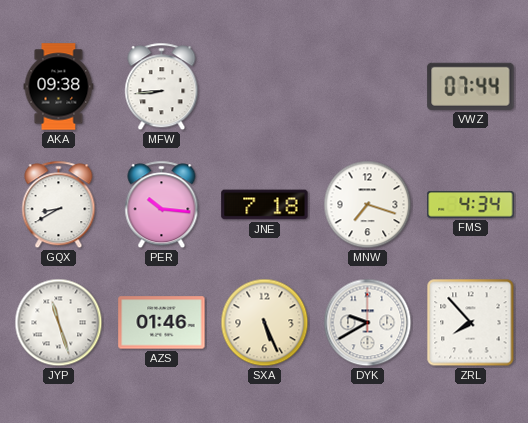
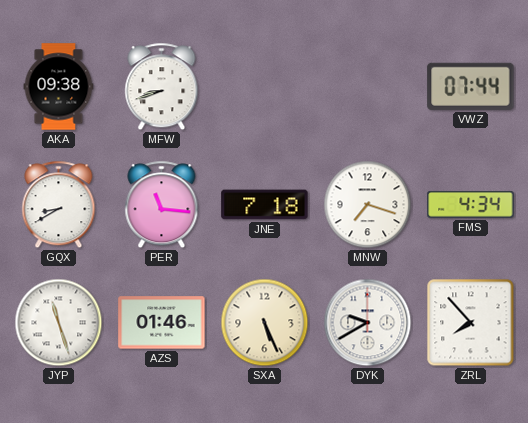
MFW: 8:44 -> 8:42 (162, 87)
PER: 10:16 -> 11:16 (162, 205)
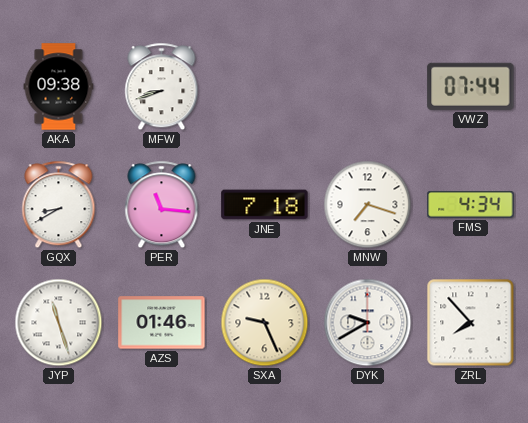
SXA: 5:26 -> 9:26 (265, 323)
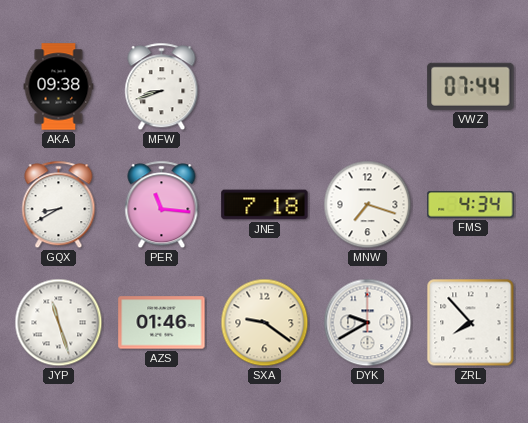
SXA: 9:26 -> 9:21 (265, 323)
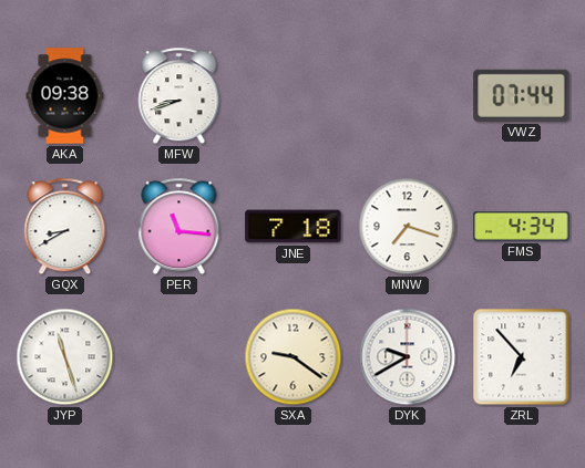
AZS: 01:46 -> none (162, 323)
ZRL: 7:53 -> 6:53 (522, 357)
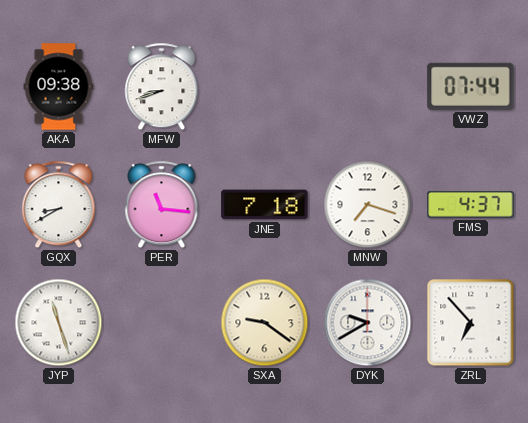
FMS: 4:34 -> 4:37 (471, 205)
